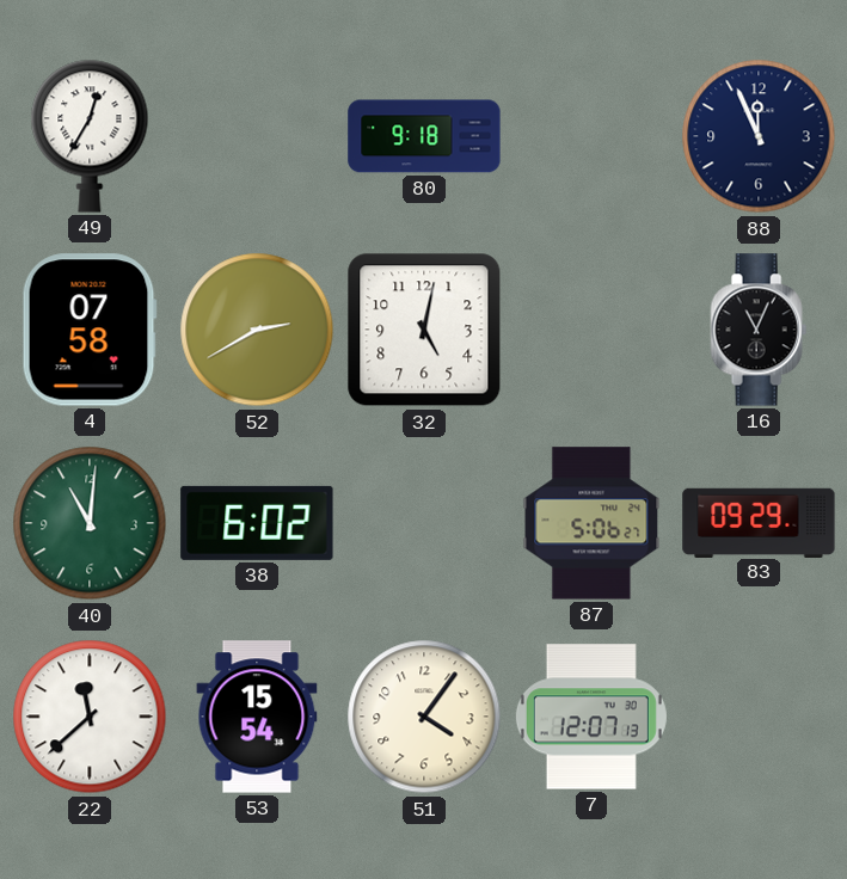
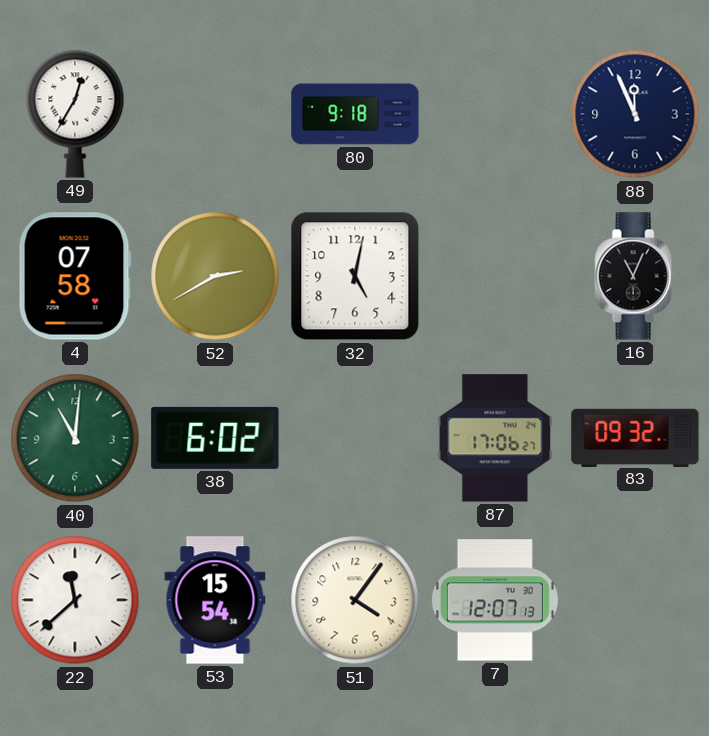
87: 5:06 -> 17:06 (495, 438)
83: 09:29 -> 09:32 (635, 437)
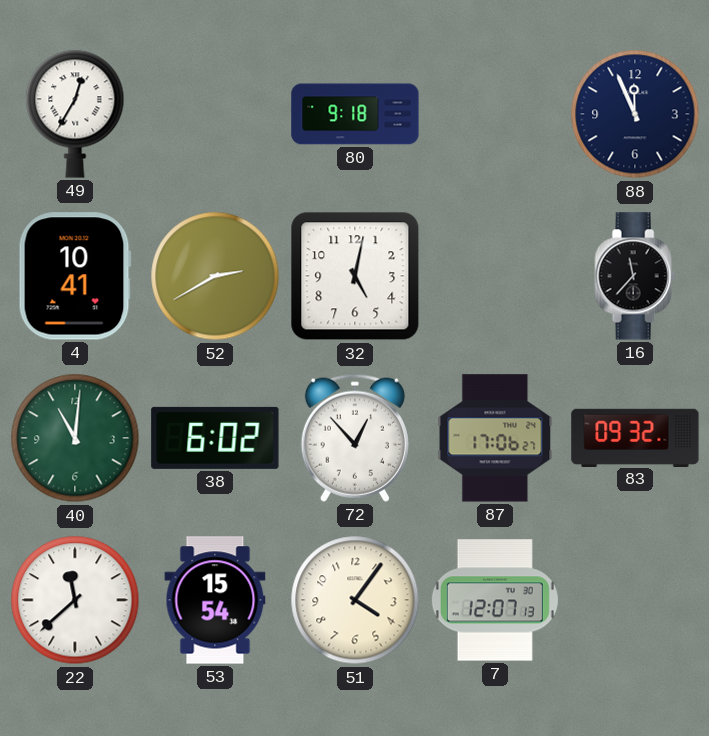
4: 07:58 -> 10:41 (75, 276)
16: 11:04 -> 11:37 (635, 276)
72: none -> 12:53 (355, 438)
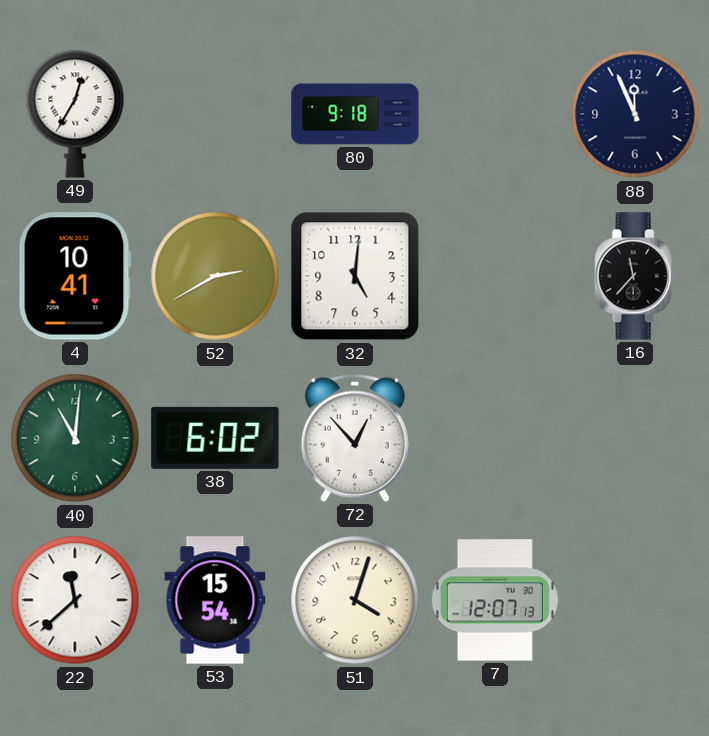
32: 5:02 -> 5:01 (355, 276)
87: 17:06 -> none (495, 438)
83: 09:32 -> none (635, 437)
51: 4:06 -> 4:03 (355, 600)
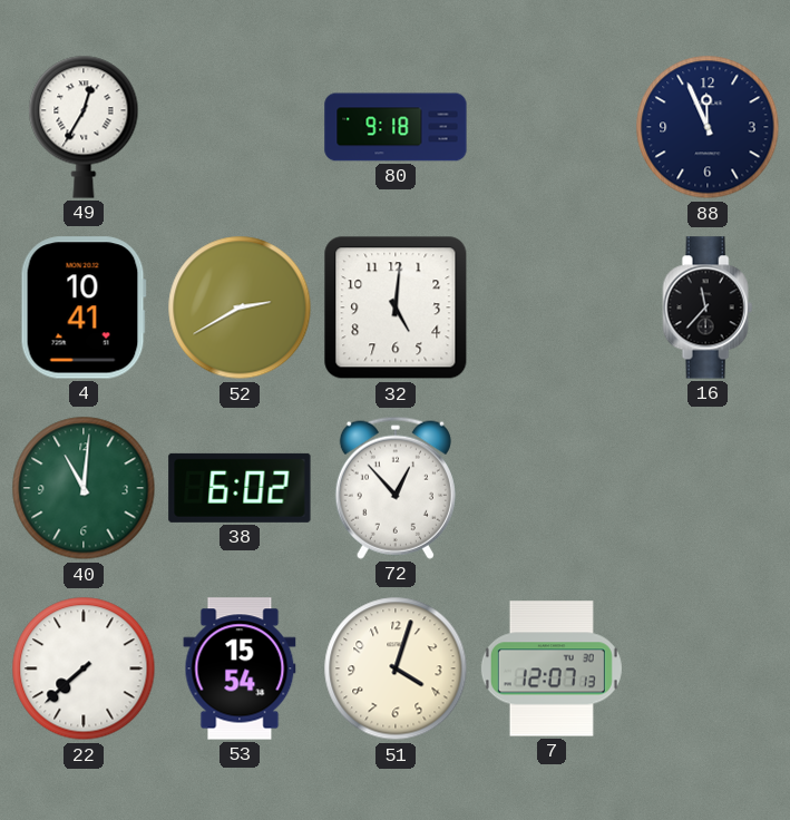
22: 11:38 -> 7:38 (84, 668)
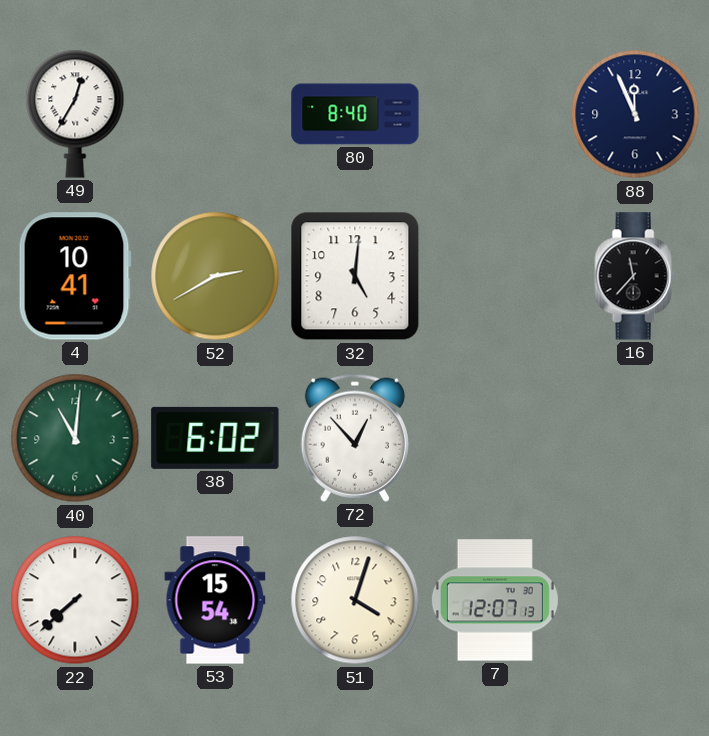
80: 9:18 -> 8:40 (355, 114)
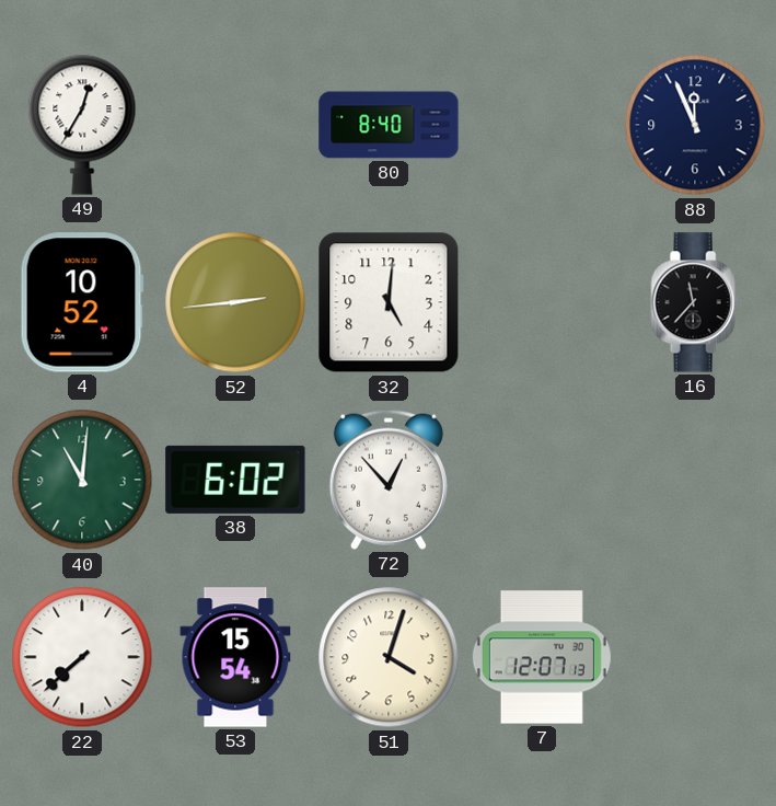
4: 10:41 -> 10:52 (82, 302)
52: 2:40 -> 2:44 (235, 302)
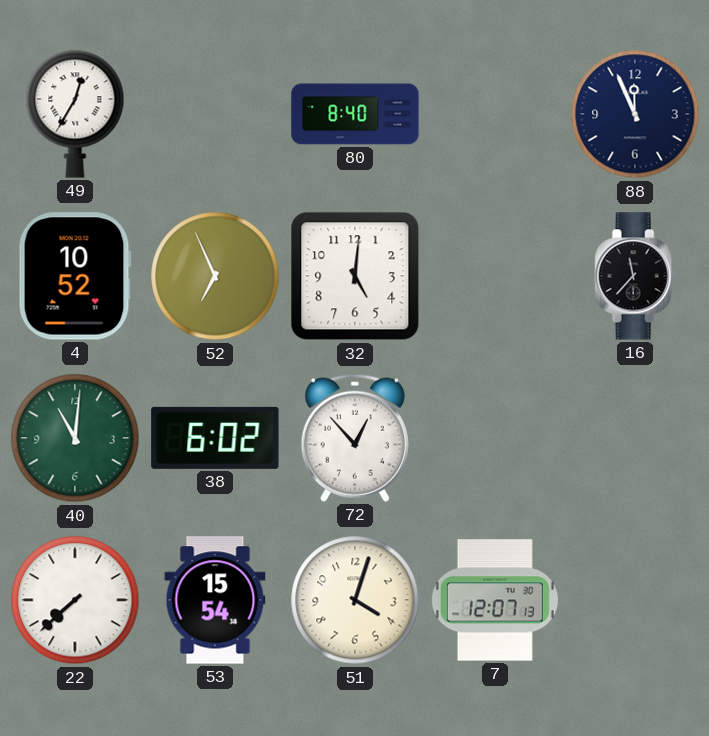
52: 2:44 -> 6:56 (215, 276)
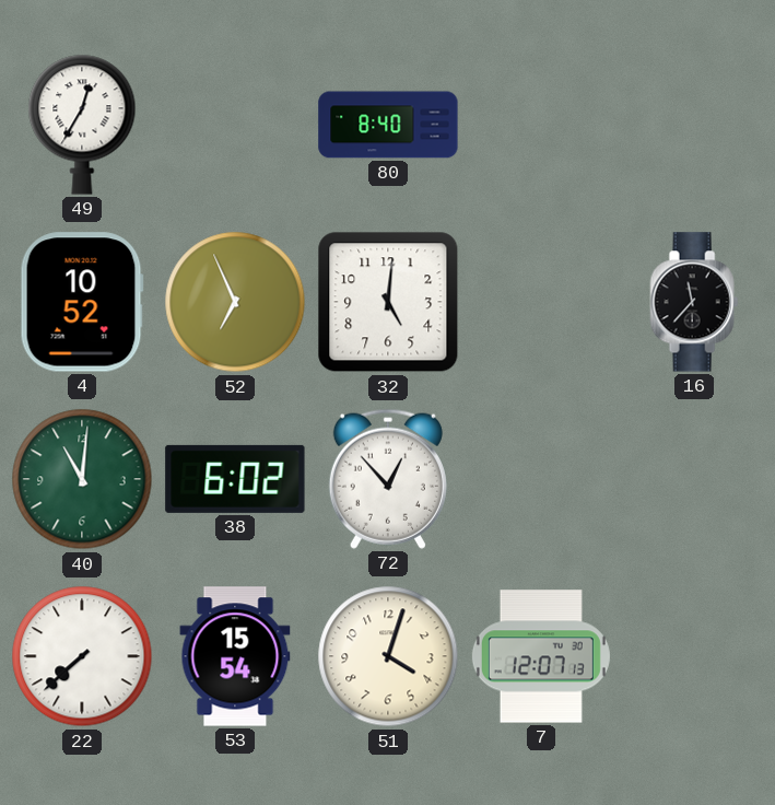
88: 11:56 -> none (635, 114)
